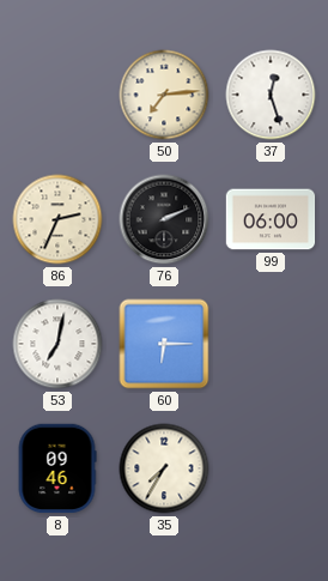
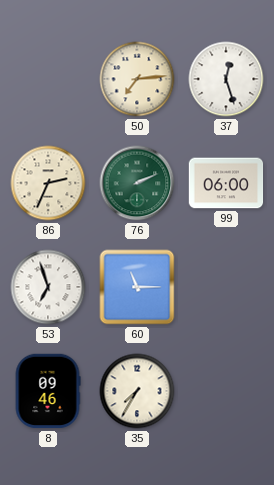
76 dial: black -> green (137, 183)
53: 7:02 -> 6:57 (48, 287)
60: 6:15 -> 11:15 (137, 287)
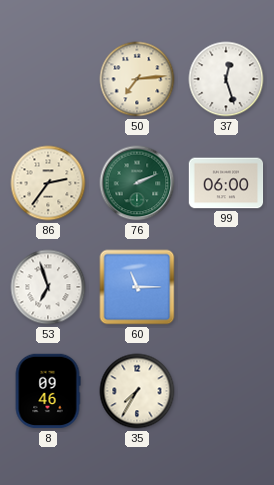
86: 2:34 -> 2:36 (48, 183)
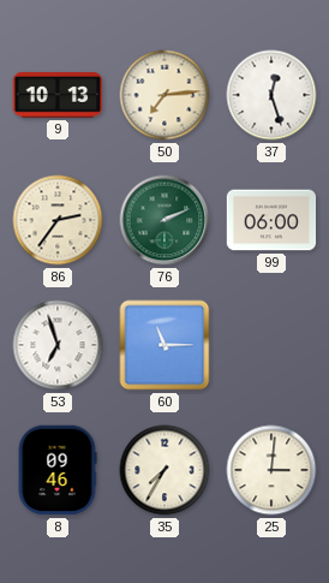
9: none -> 10:13 (58, 95)
25: none -> 3:01 (271, 470)
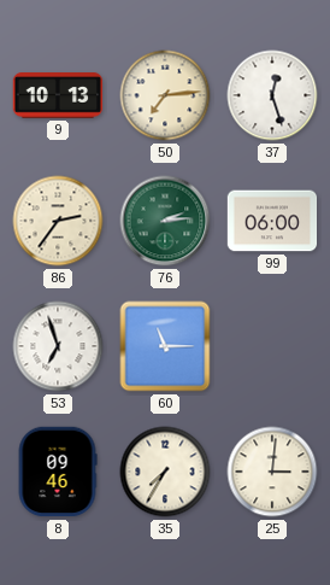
76: 2:11 -> 2:14 (165, 221)
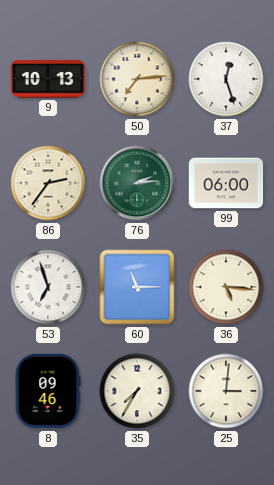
36: none -> 5:16 (226, 287)
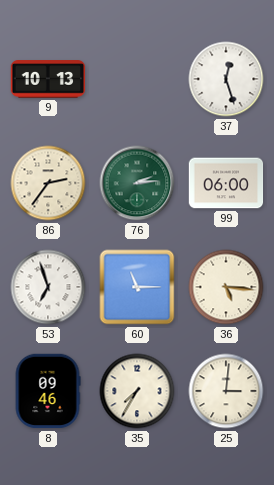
50: 7:14 -> none (137, 79)
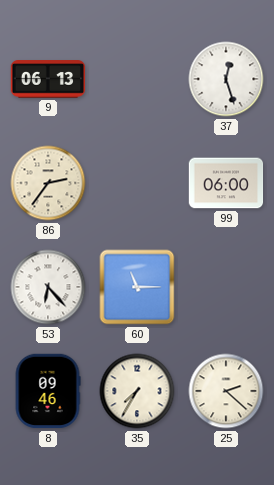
9: 10:13 -> 06:13 (48, 79)
76: 2:14 -> none (137, 183)
53: 6:57 -> 6:23 (48, 287)
36: 5:16 -> none (226, 287)
25: 3:01 -> 2:22 (226, 391)
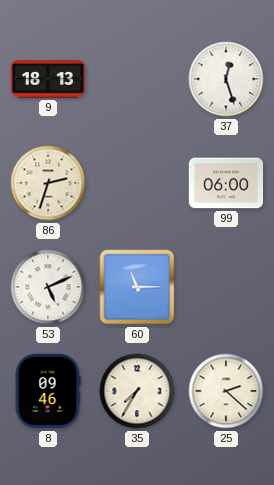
9: 06:13 -> 18:13 (48, 79)
86: 2:36 -> 2:33 (48, 183)
53: 6:23 -> 5:11 (48, 287)
